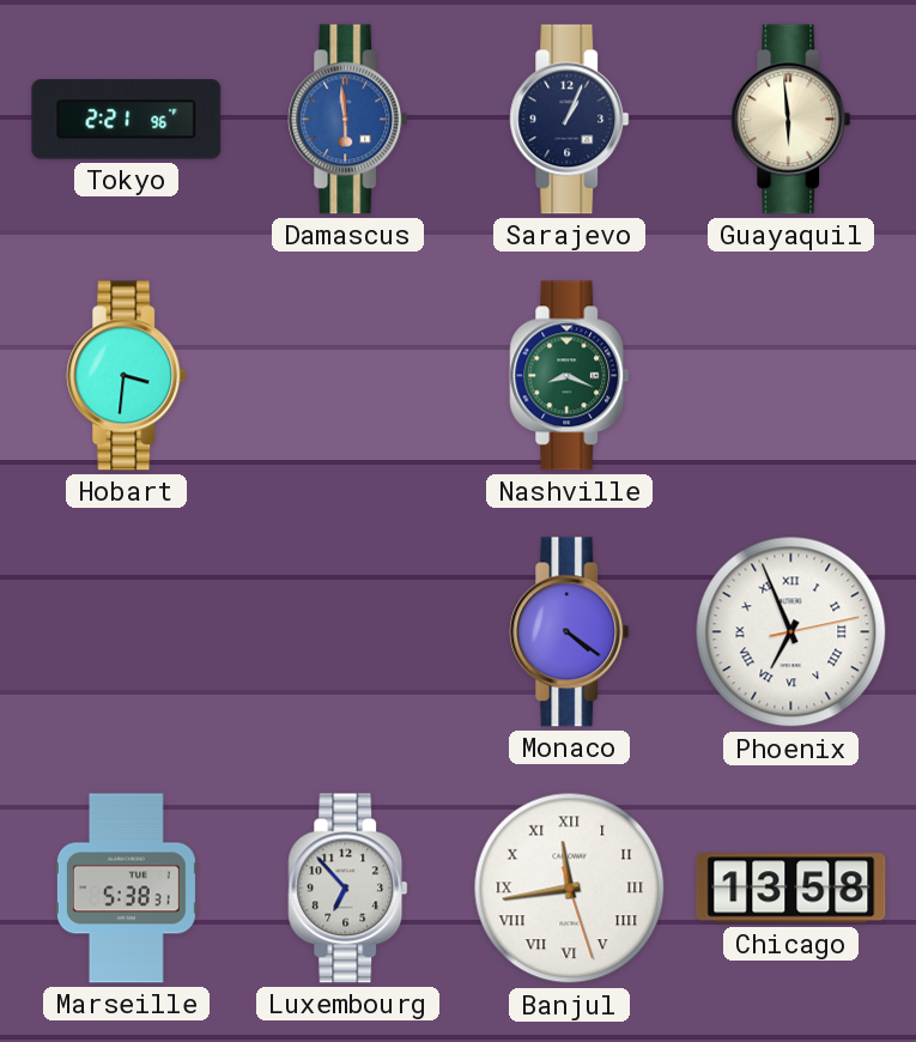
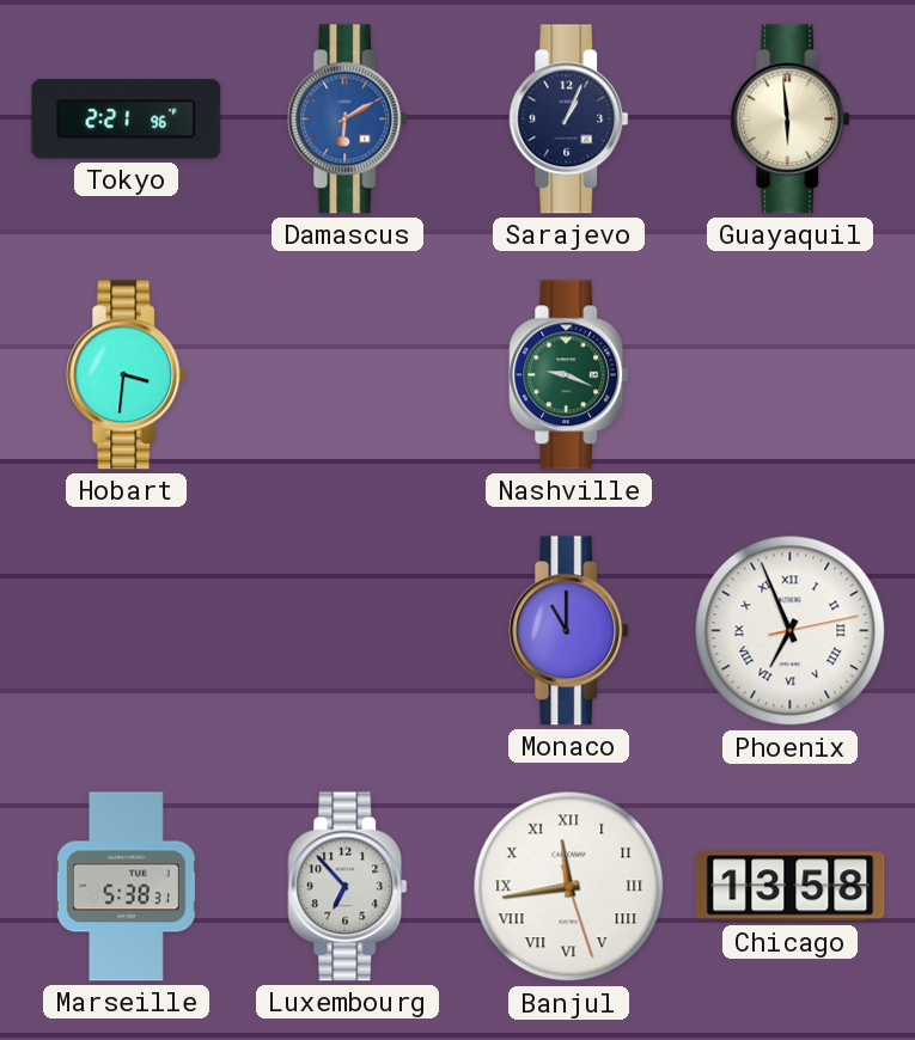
Damascus: 5:59 -> 6:10 (348, 120)
Nashville: 8:19 -> 9:19 (569, 375)
Monaco: 4:21 -> 11:00 (569, 631)
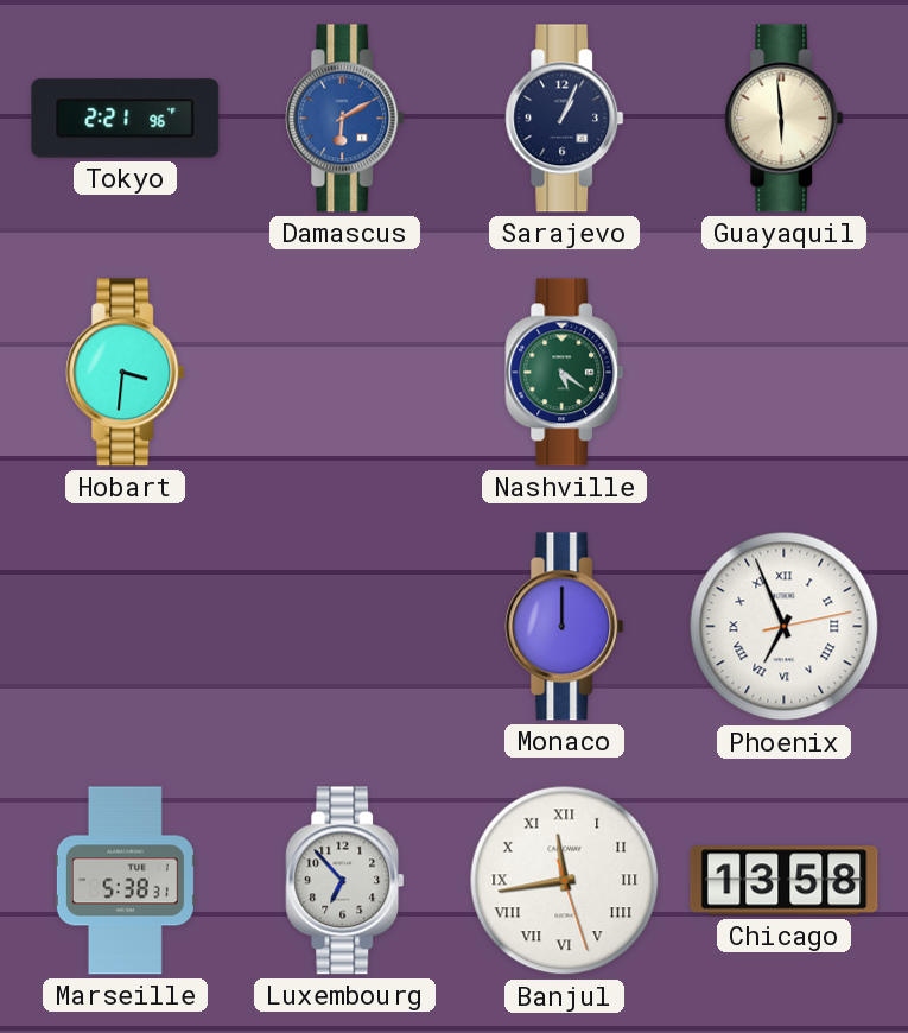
Nashville: 9:19 -> 5:21 (565, 373)
Monaco: 11:00 -> 12:00 (565, 627)
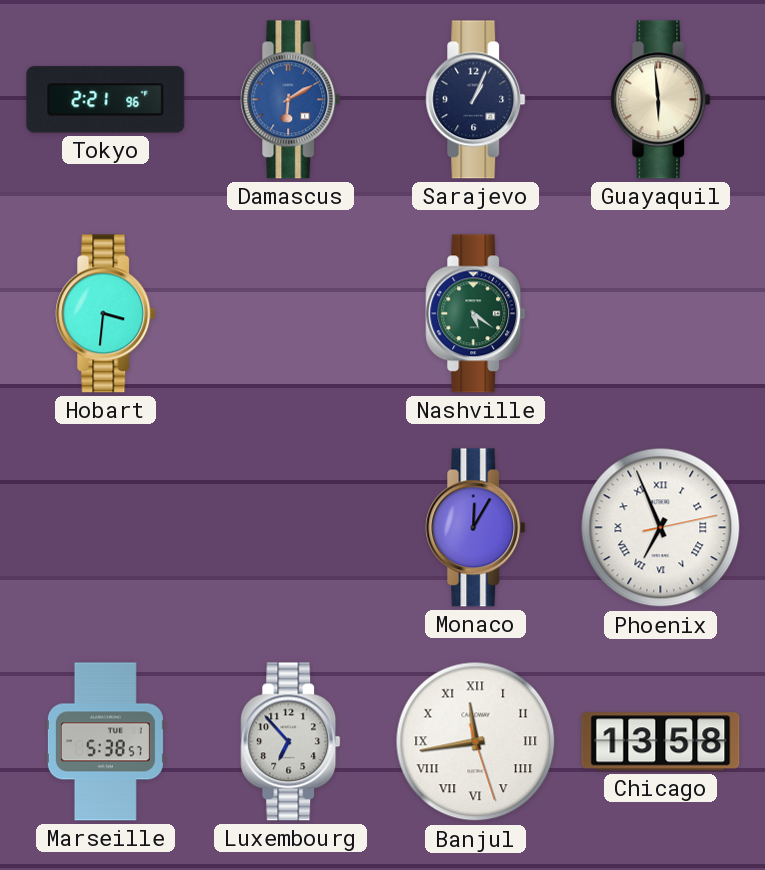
Monaco: 12:00 -> 12:05 (476, 528)
Marseille: 5:38:31 -> 5:38:57 (105, 742)
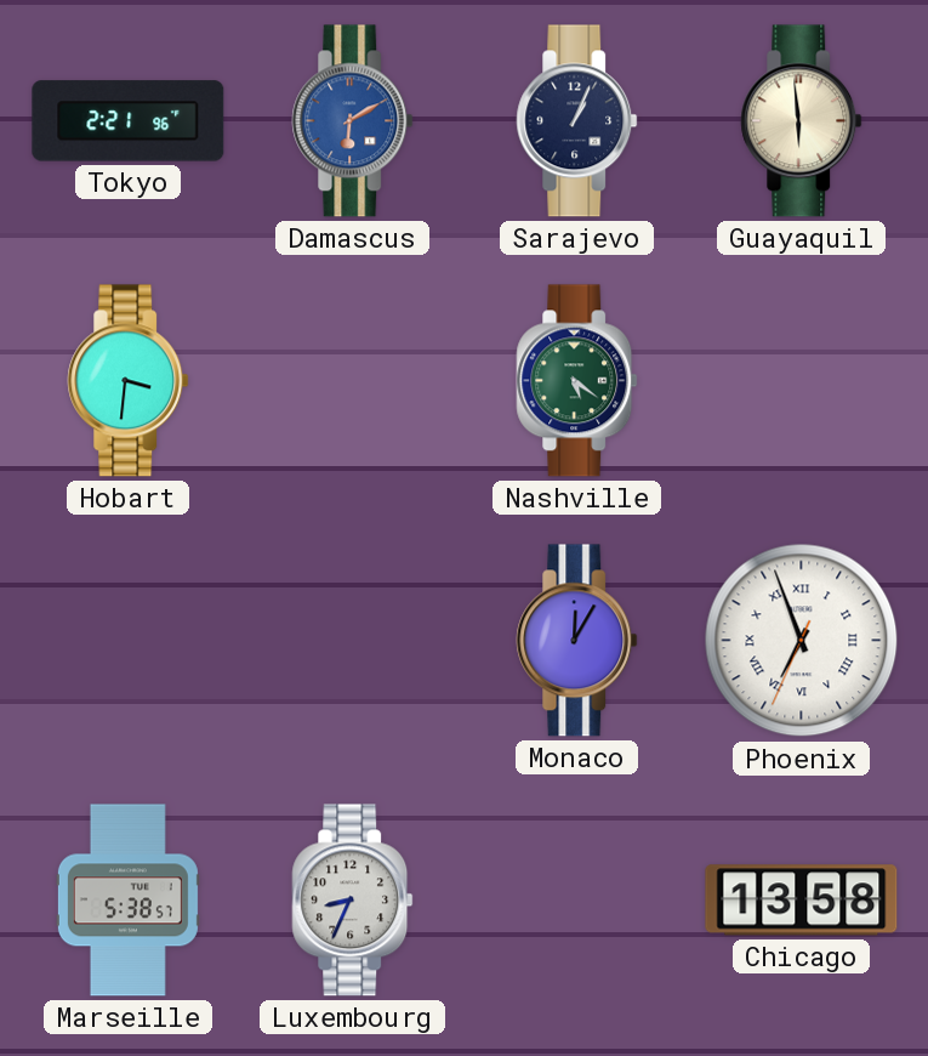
Phoenix: 6:56:13 -> 6:56:34 (802, 641)
Luxembourg: 6:53 -> 8:34 (353, 901)
Banjul: 11:43 -> none (476, 742)
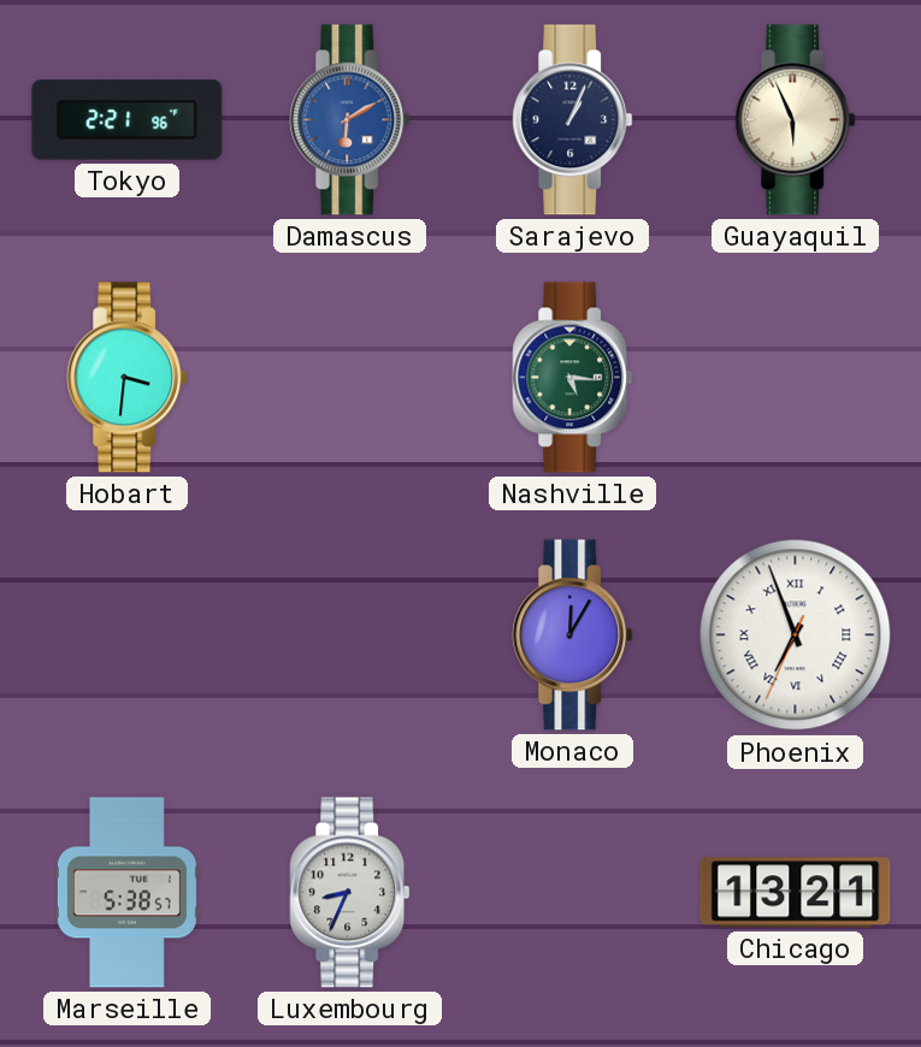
Guayaquil: 5:59 -> 5:56 (796, 120)
Nashville: 5:21 -> 5:16 (573, 378)
Chicago: 13:58 -> 13:21 (796, 893)
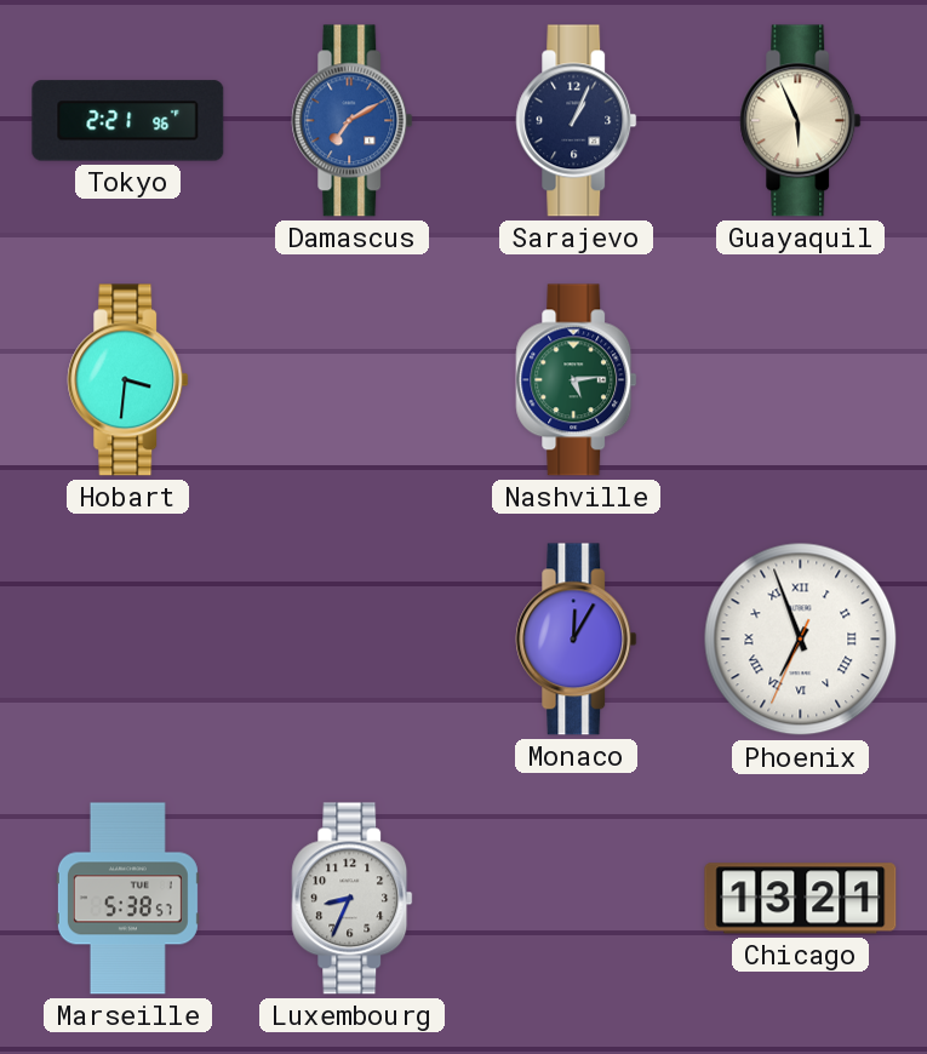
Damascus: 6:10 -> 7:10 (353, 121)
Nashville: 5:16 -> 5:14 (577, 380)
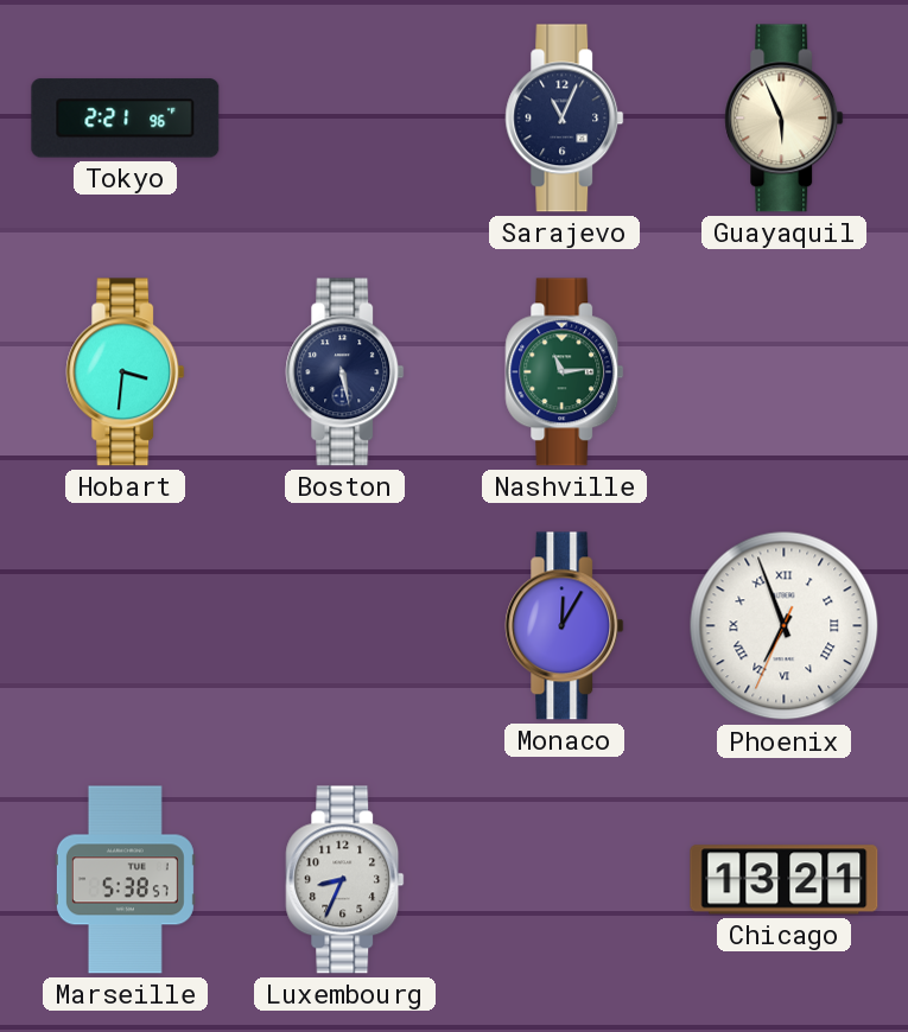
Damascus: 7:10 -> none (353, 121)
Sarajevo: 1:04 -> 11:04 (565, 119)
Boston: none -> 5:28 (345, 372)
Nashville: 5:14 -> 11:14 (565, 372)
